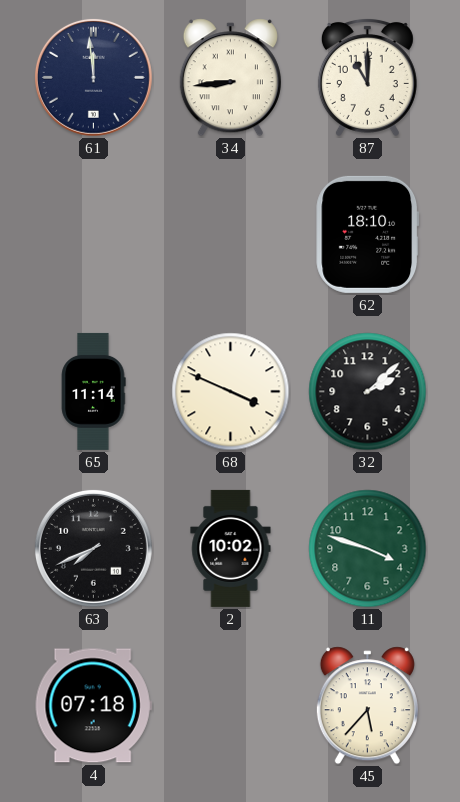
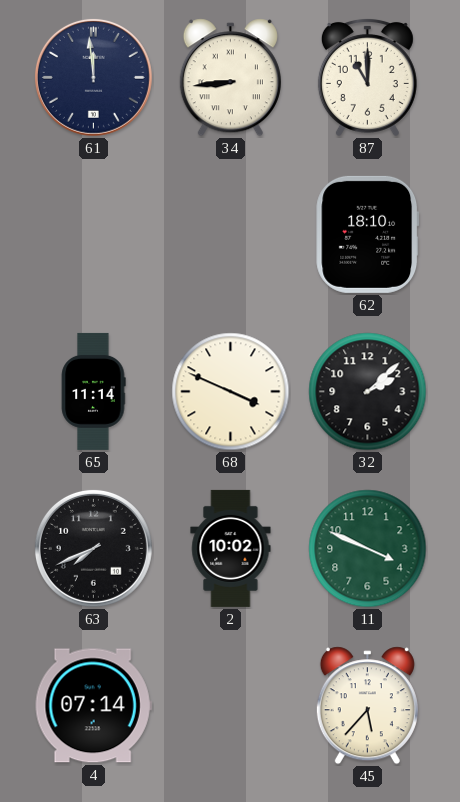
11: 3:48 -> 3:49 (368, 549)
4: 07:18 -> 07:14 (93, 706)
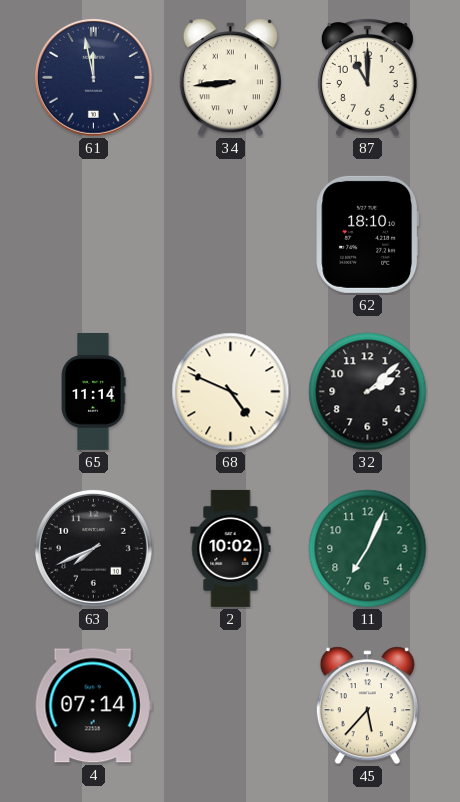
61: 11:59 -> 11:58 (93, 77)
68: 3:49 -> 4:49 (231, 392)
11: 3:49 -> 7:04 (368, 549)
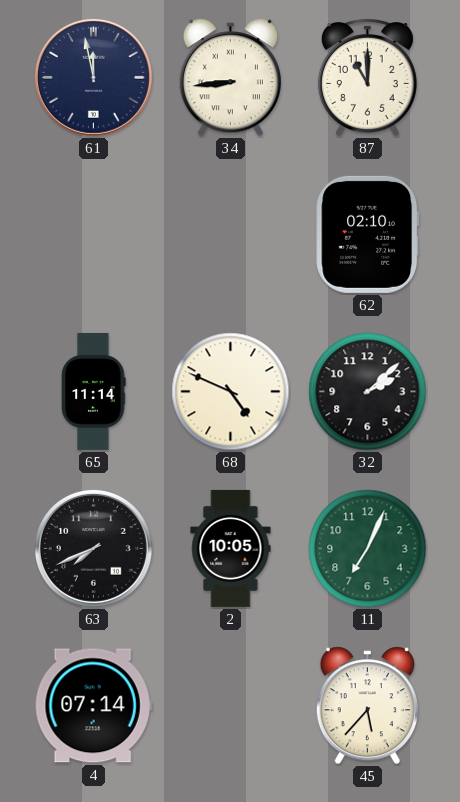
62: 18:10 -> 02:10 (368, 234)
2: 10:02 -> 10:05 (231, 548)
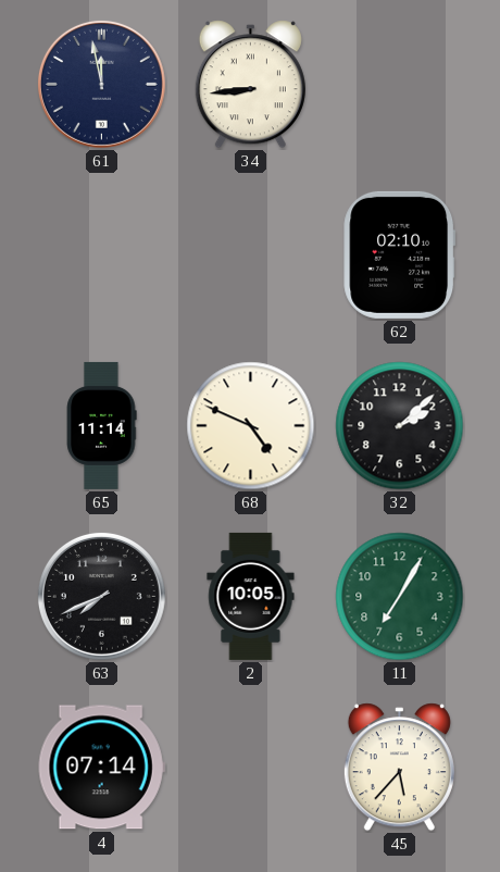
87: 11:00 -> none (367, 77)
11: 7:04 -> 7:05 (400, 597)
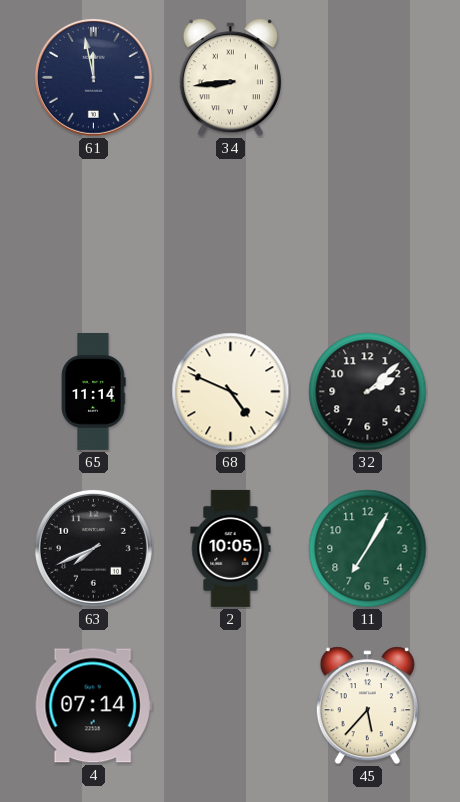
62: 02:10 -> none (400, 254)
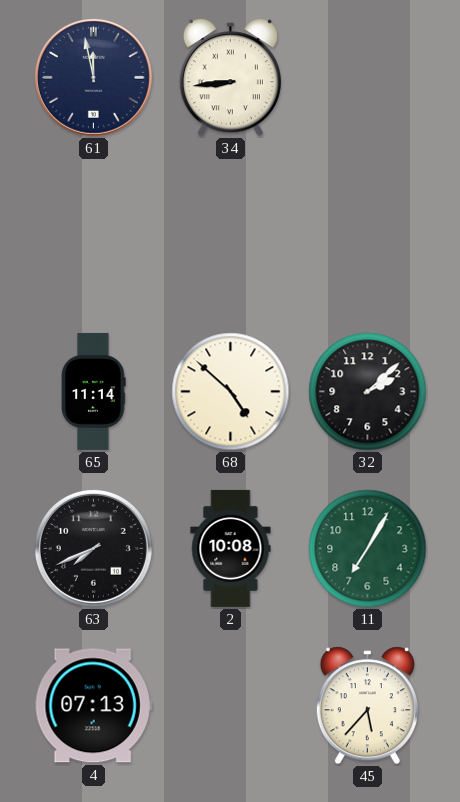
68: 4:49 -> 4:52 (231, 392)
2: 10:05 -> 10:08 (231, 548)
4: 07:14 -> 07:13 (93, 706)
